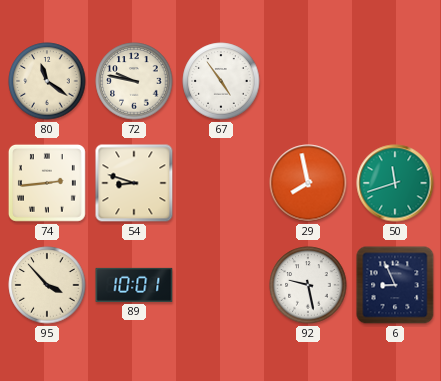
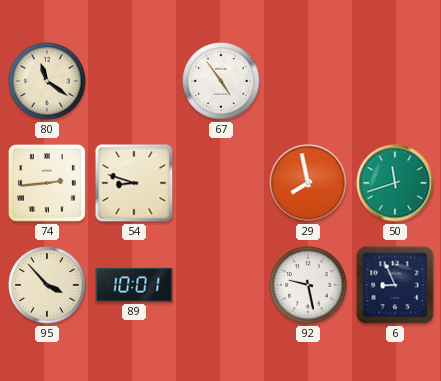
72: 9:47 -> none (134, 81)
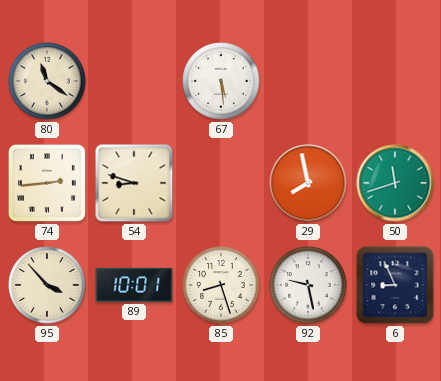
67: 4:54 -> 5:29 (221, 81)
85: none -> 8:27 (221, 285)
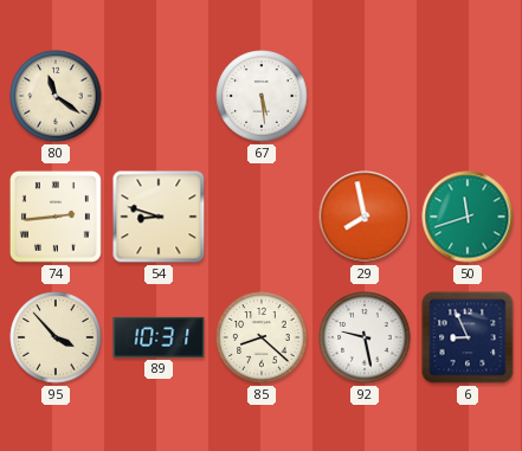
89: 10:01 -> 10:31 (159, 337)
85: 8:27 -> 8:22 (262, 337)
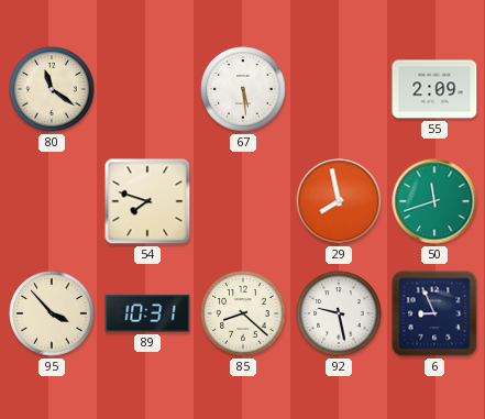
55: none -> 2:09 (434, 89)
74: 2:44 -> none (56, 217)
54: 8:48 -> 7:48 (147, 201)
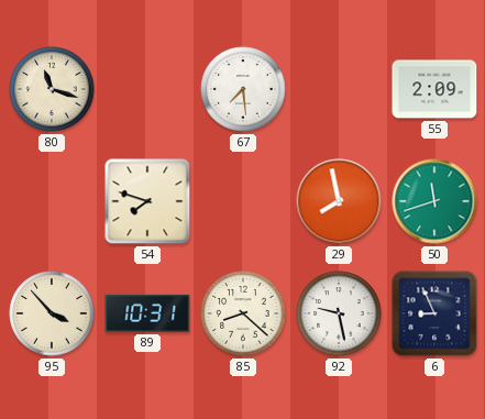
80: 11:21 -> 11:18 (52, 89)
67: 5:29 -> 7:29 (243, 89)
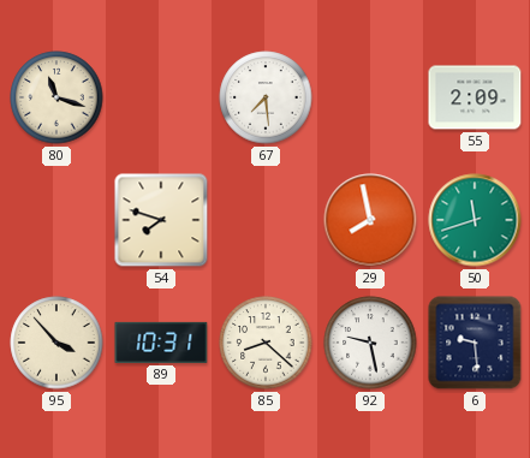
6: 8:56 -> 9:29 (475, 343)
